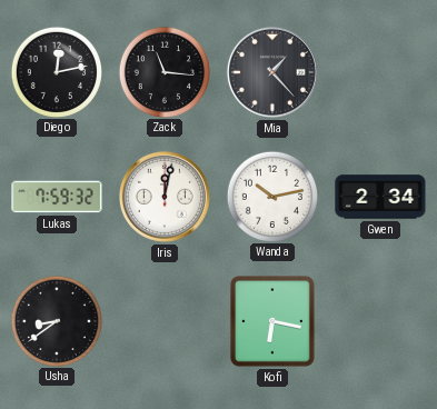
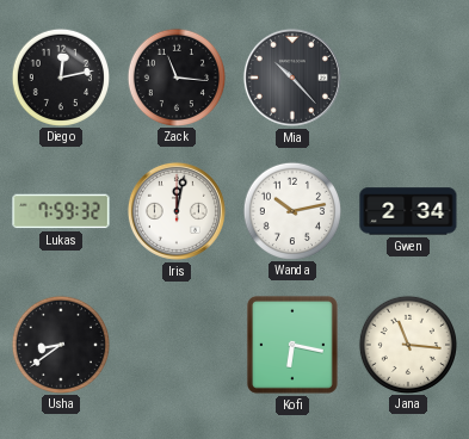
Mia: 1:23 -> 10:23 (292, 78)
Jana: none -> 11:16 (407, 344)
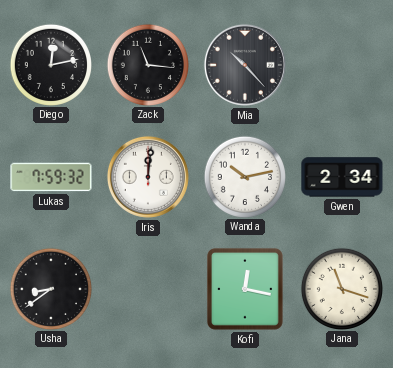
Iris: 12:02 -> 12:01 (148, 177)
Kofi: 6:17 -> 12:17 (245, 289)
Jana: 11:16 -> 11:18 (341, 288)
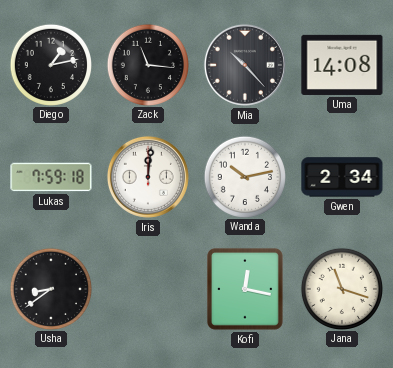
Diego: 12:13 -> 1:13 (50, 64)
Uma: none -> 14:08 (342, 65)
Lukas: 7:59:32 -> 7:59:18 (51, 177)
